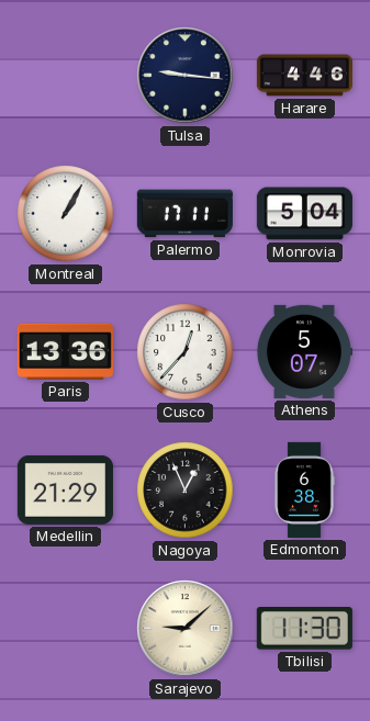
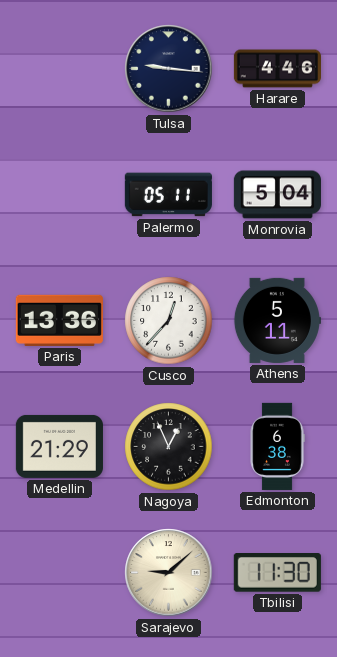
Montreal: 1:05 -> none (66, 214)
Palermo: 17:11 -> 05:11 (168, 195)
Athens: 5:07 -> 5:11 (277, 320)
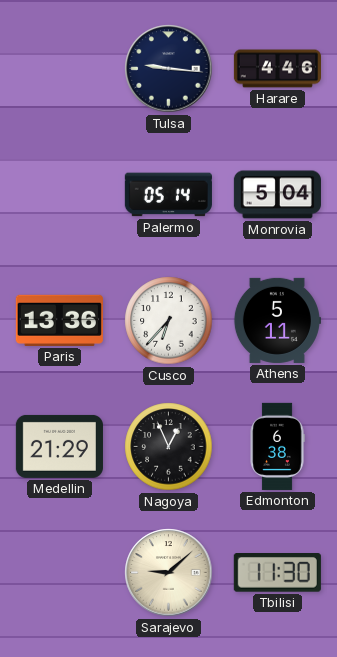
Palermo: 05:11 -> 05:14 (168, 195)
Cusco: 12:37 -> 6:37 (169, 321)
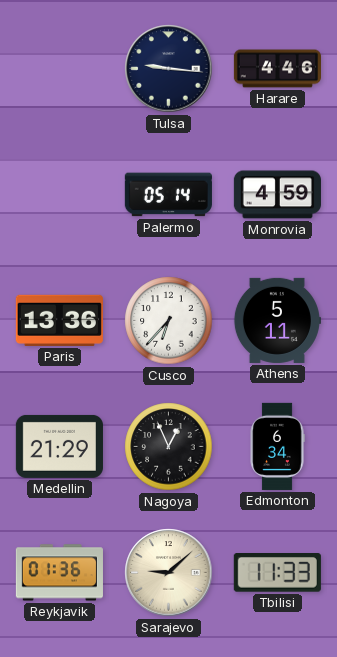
Monrovia: 5:04 -> 4:59 (277, 195)
Edmonton: 6:38 -> 6:34 (277, 446)
Reykjavik: none -> 01:36 (59, 573)
Tbilisi: 11:30 -> 11:33 (277, 573)
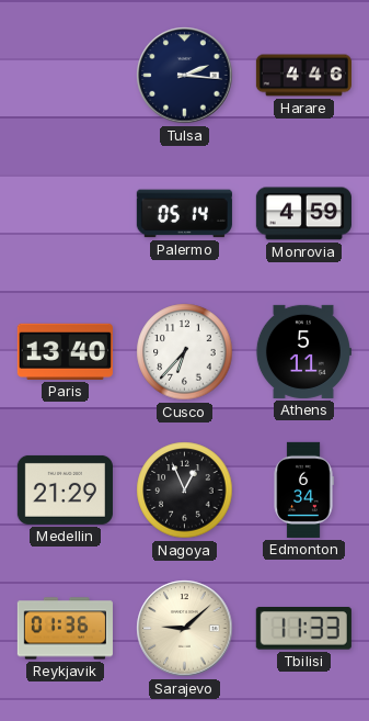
Tulsa: 9:16 -> 2:16 (185, 76)
Paris: 13:36 -> 13:40 (65, 351)
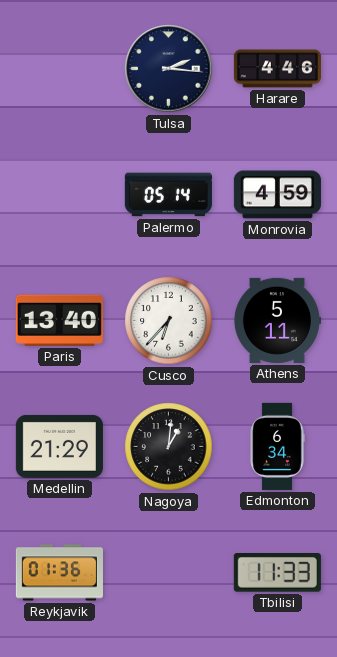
Nagoya: 12:56 -> 1:01 (169, 447)
Sarajevo: 9:08 -> none (185, 629)
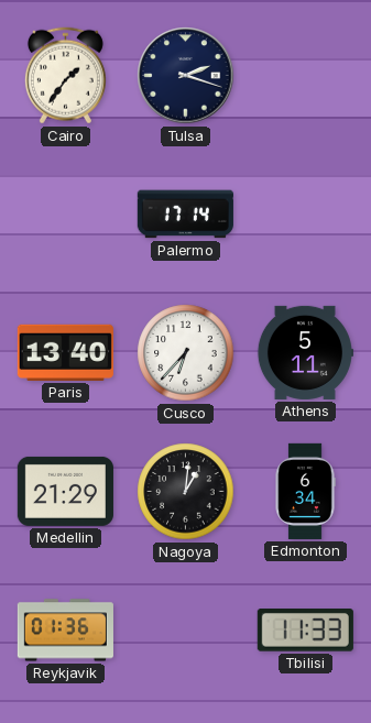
Cairo: none -> 1:36 (65, 76)
Tulsa: 2:16 -> 2:18 (186, 76)
Harare: 4:46 -> none (277, 69)
Palermo: 05:14 -> 17:14 (185, 215)
Monrovia: 4:59 -> none (277, 195)
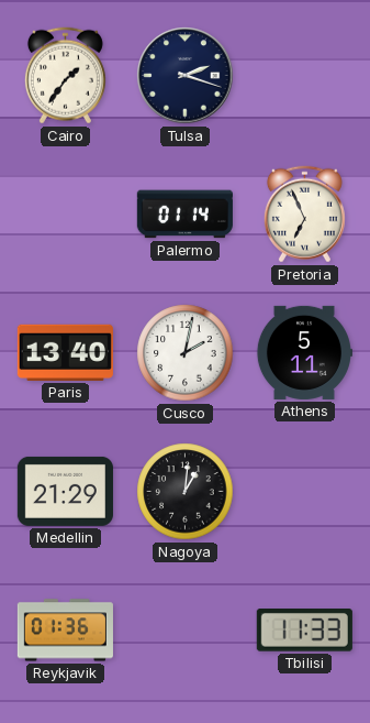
Palermo: 17:14 -> 01:14 (184, 215)
Pretoria: none -> 6:56 (304, 215)
Cusco: 6:37 -> 2:02 (186, 353)
Edmonton: 6:34 -> none (305, 491)
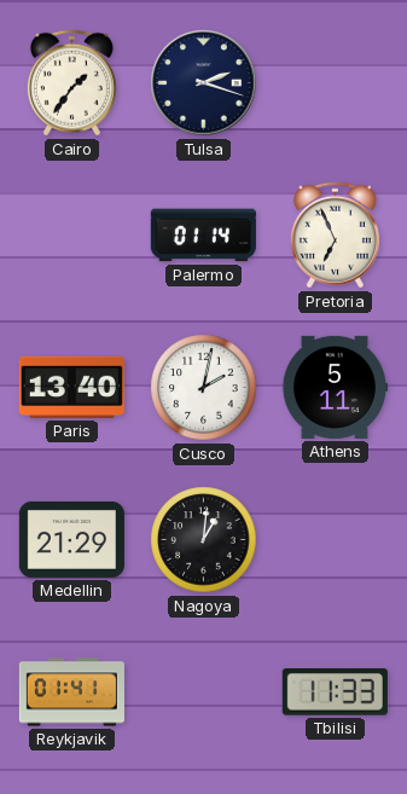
Reykjavik: 01:36 -> 01:41 (71, 692)
